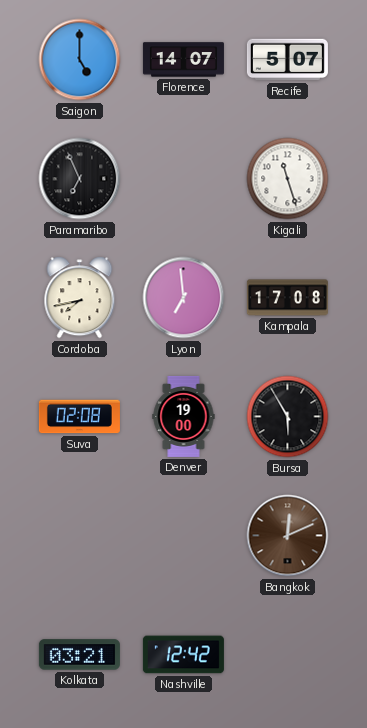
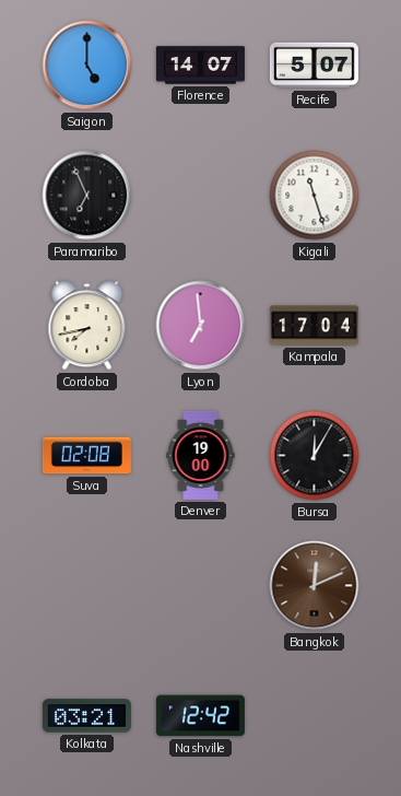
Kampala: 17:08 -> 17:04 (314, 326)
Bursa: 5:55 -> 12:05 (315, 456)
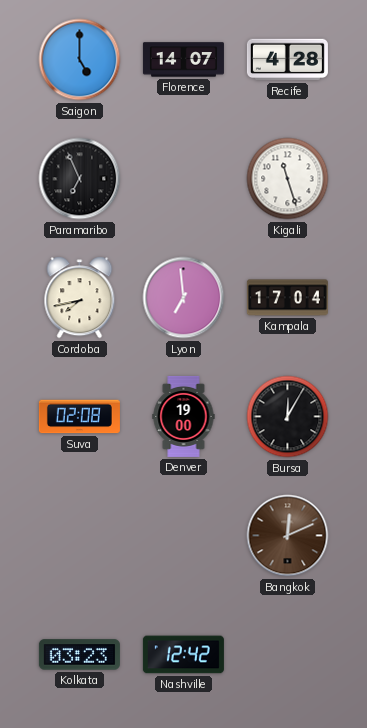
Recife: 5:07 -> 4:28 (287, 60)
Kolkata: 03:21 -> 03:23 (79, 655)
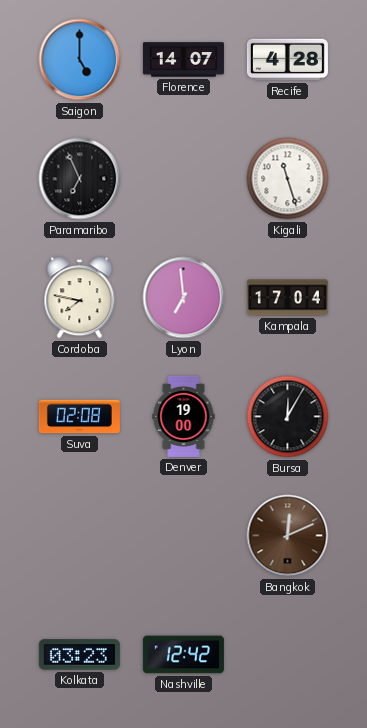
Cordoba: 7:43 -> 7:47 (80, 298)
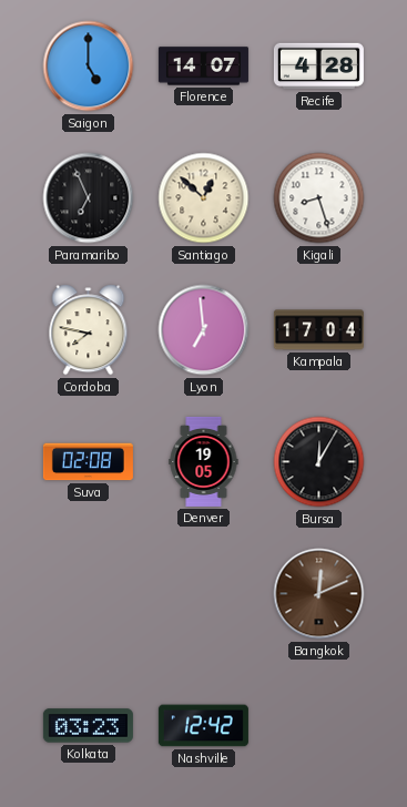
Santiago: none -> 12:52 (204, 198)
Kigali: 11:27 -> 8:27 (319, 198)
Denver: 19:00 -> 19:05 (204, 461)
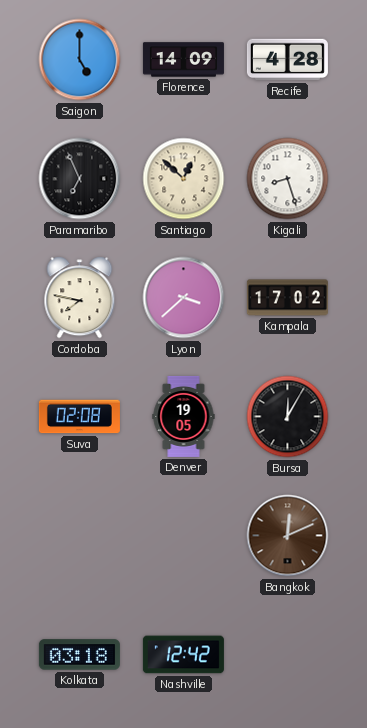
Florence: 14:07 -> 14:09 (183, 60)
Lyon: 6:59 -> 3:38 (184, 298)
Kampala: 17:04 -> 17:02 (287, 298)
Kolkata: 03:23 -> 03:18 (79, 655)
